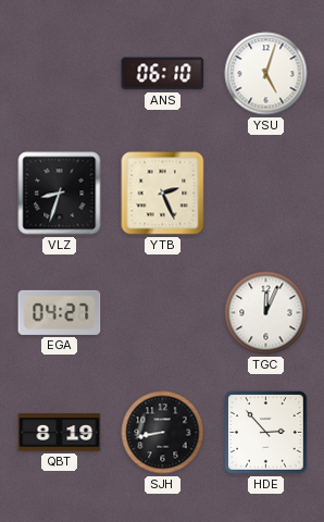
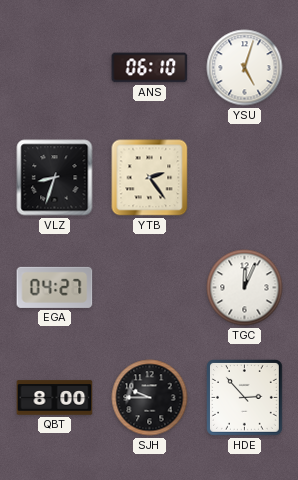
YTB: 2:26 -> 2:24 (150, 178)
QBT: 8:19 -> 8:00 (55, 398)
SJH: 8:43 -> 9:45 (150, 398)
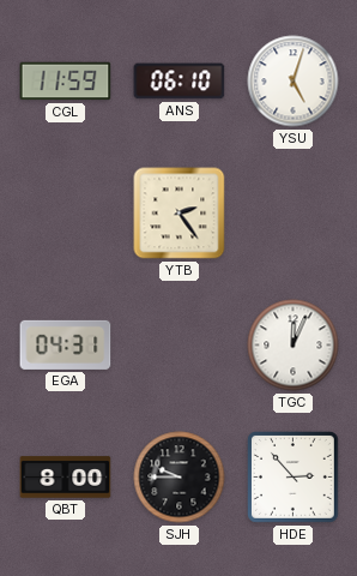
CGL: none -> 11:59 (66, 82)
VLZ: 8:33 -> none (55, 178)
EGA: 04:27 -> 04:31 (66, 344)
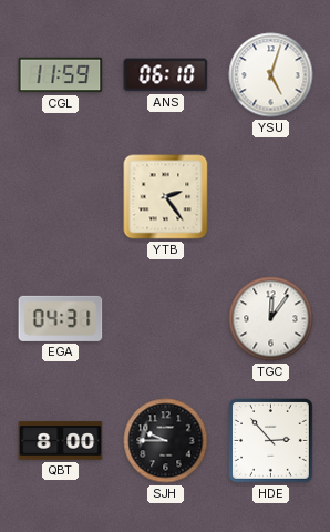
TGC: 12:04 -> 12:06 (271, 319)
